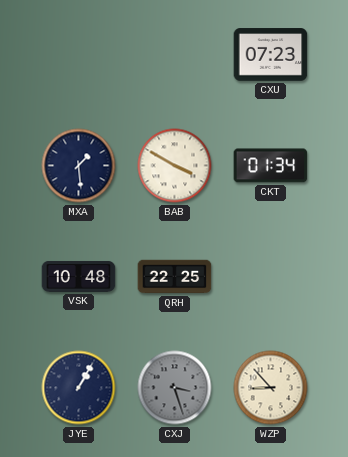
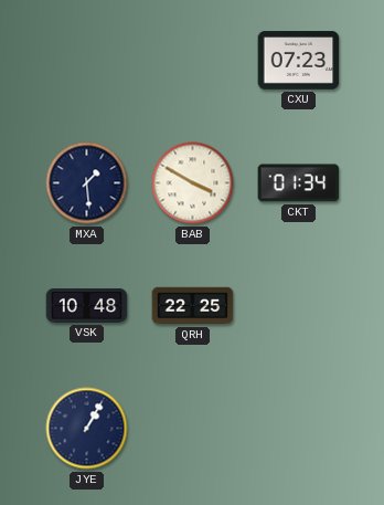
CXJ: 3:27 -> none (175, 388)
WZP: 8:53 -> none (271, 388)
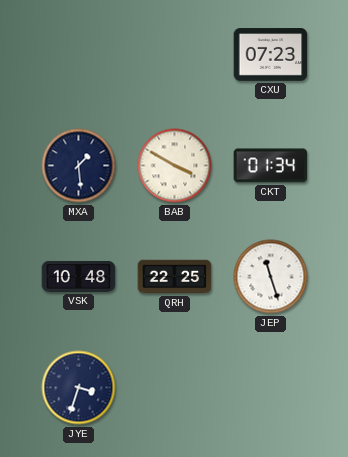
JEP: none -> 11:27 (271, 277)
JYE: 1:05 -> 3:33 (79, 388)
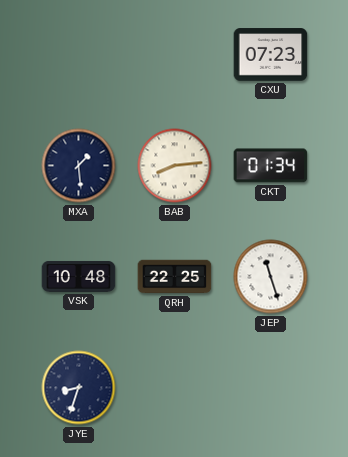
BAB: 3:50 -> 8:14 (175, 166)
JYE: 3:33 -> 8:33 (79, 388)
